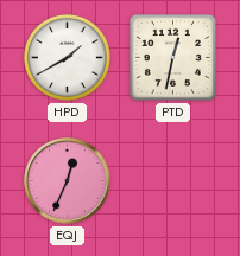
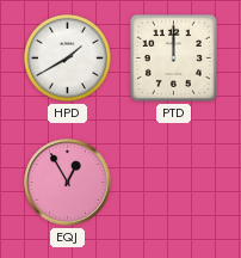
PTD: 12:32 -> 12:00 (173, 57)
EQJ: 12:34 -> 12:55 (68, 183)
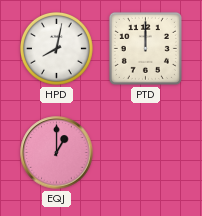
HPD: 1:40 -> 8:02 (56, 48)
EQJ: 12:55 -> 1:00 (57, 153)
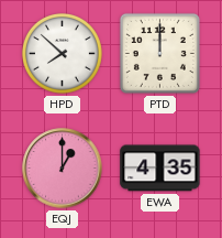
HPD: 8:02 -> 7:52 (62, 53)
EWA: none -> 4:35 (160, 169)
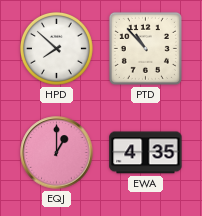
PTD: 12:00 -> 10:53 (145, 48)
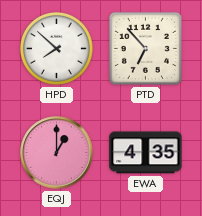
PTD: 10:53 -> 6:53 (145, 48)
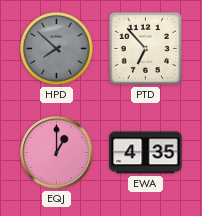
HPD dial: white -> grey (56, 48)
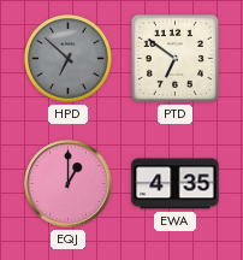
HPD: 7:52 -> 6:52 (67, 58)
PTD: 6:53 -> 6:51 (174, 58)
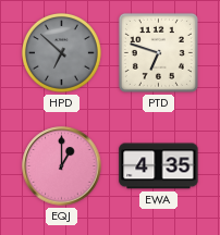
PTD: 6:51 -> 6:48 (158, 52)
